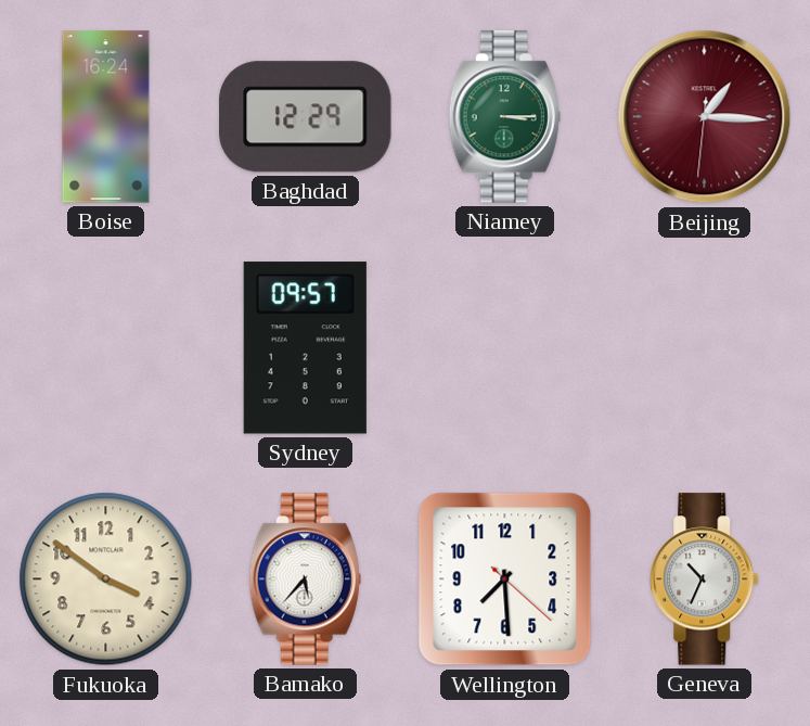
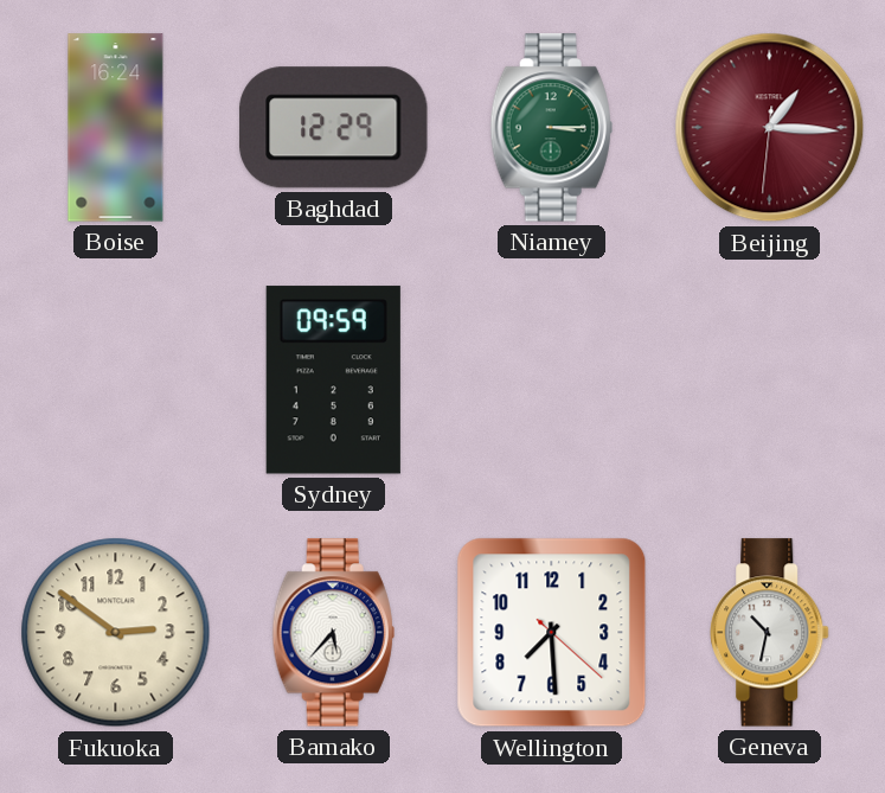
Sydney: 09:57 -> 09:59 (333, 380)
Fukuoka: 3:51 -> 2:51 (116, 633)
Geneva: 10:34 -> 10:32 (770, 633)
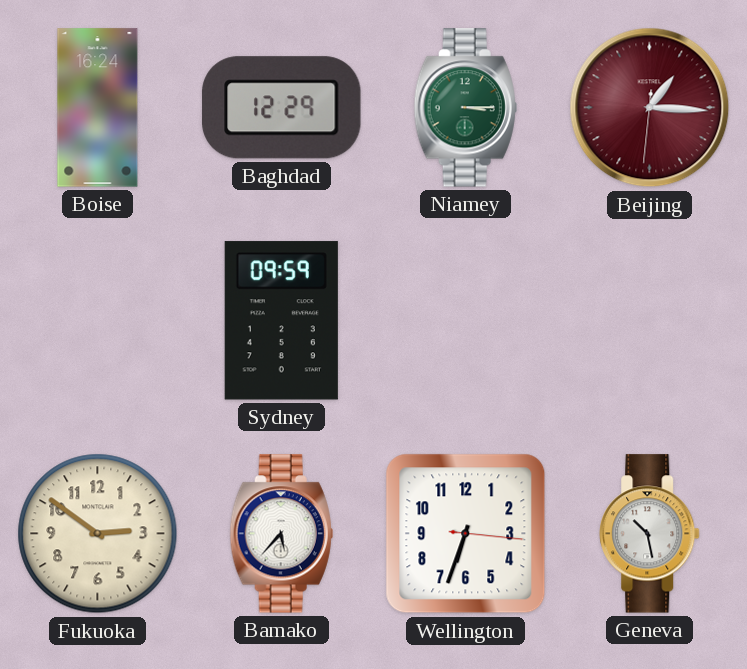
Wellington: 7:29 -> 6:33 (466, 534)
Geneva: 10:32 -> 10:28 (650, 534)
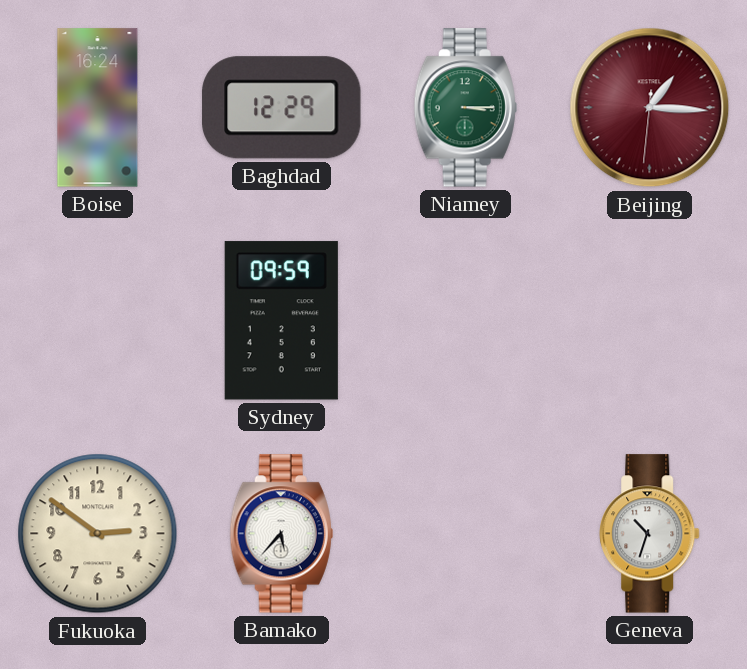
Wellington: 6:33 -> none (466, 534)
Geneva: 10:28 -> 10:33 (650, 534)
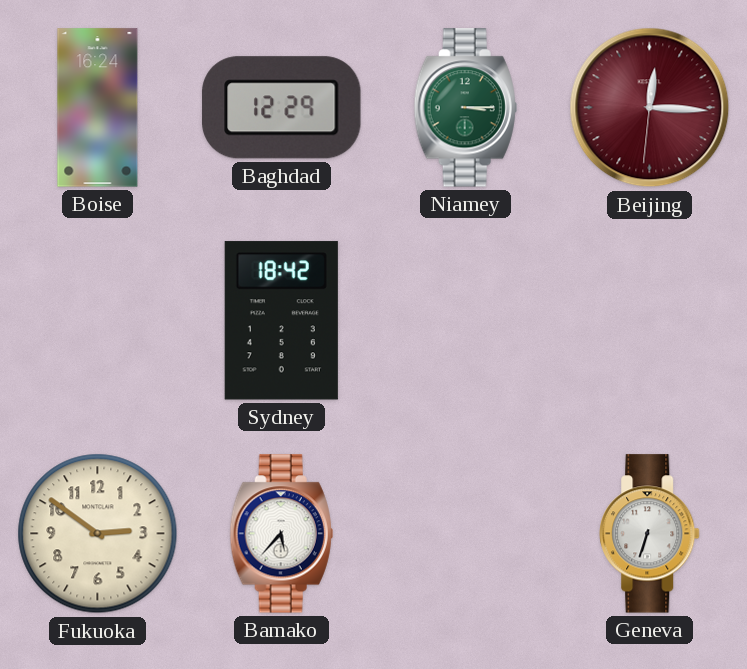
Beijing: 1:15 -> 12:15 (650, 108)
Sydney: 09:59 -> 18:42 (281, 321)
Geneva: 10:33 -> 6:33 (650, 534)
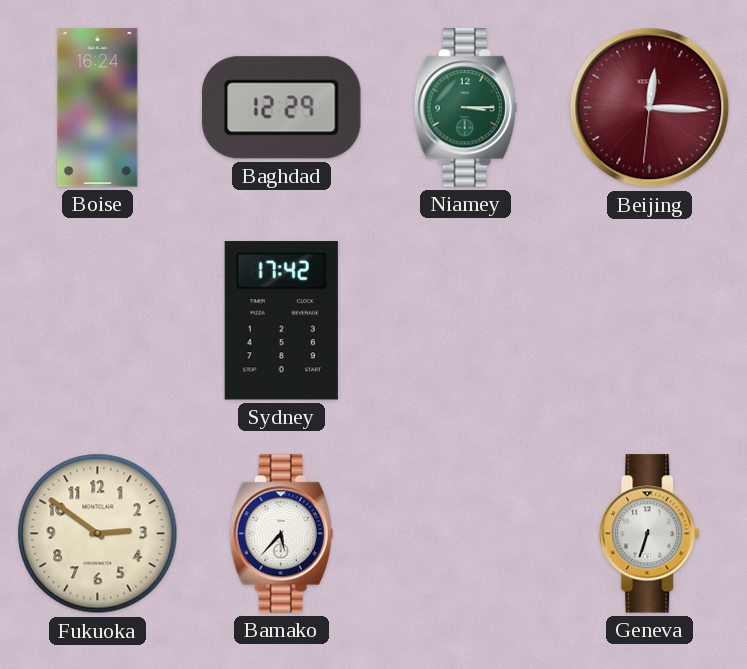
Sydney: 18:42 -> 17:42 (281, 321)
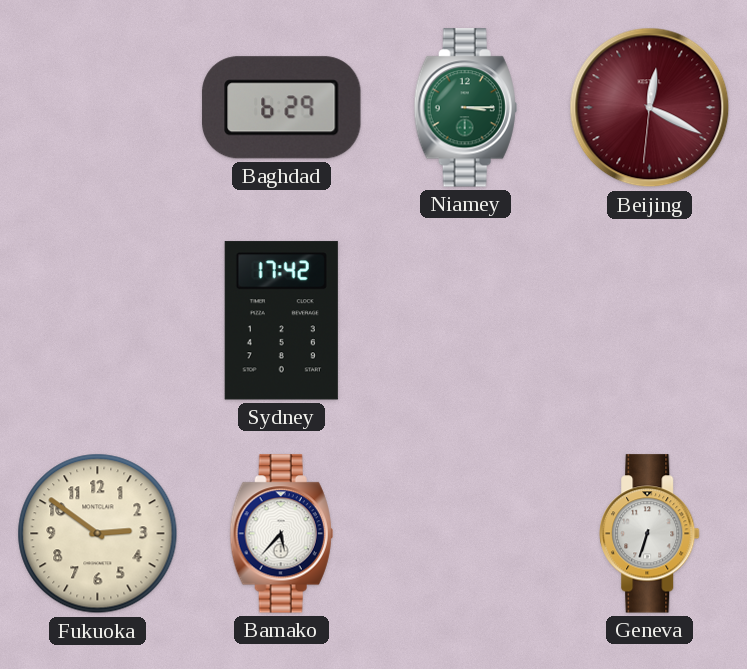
Boise: 16:24 -> none (98, 108)
Baghdad: 12:29 -> 6:29 (282, 108)
Beijing: 12:15 -> 12:19 (650, 108)
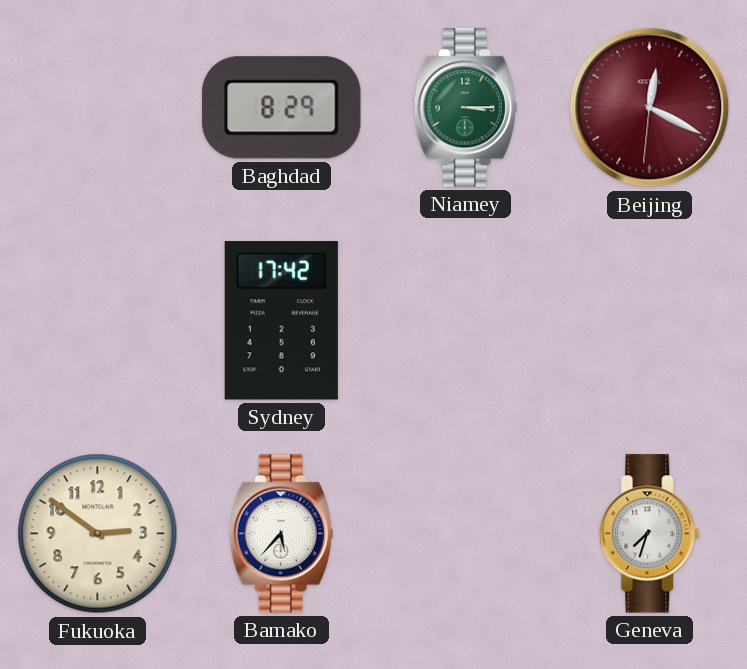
Baghdad: 6:29 -> 8:29 (282, 108)
Geneva: 6:33 -> 7:33 (650, 534)
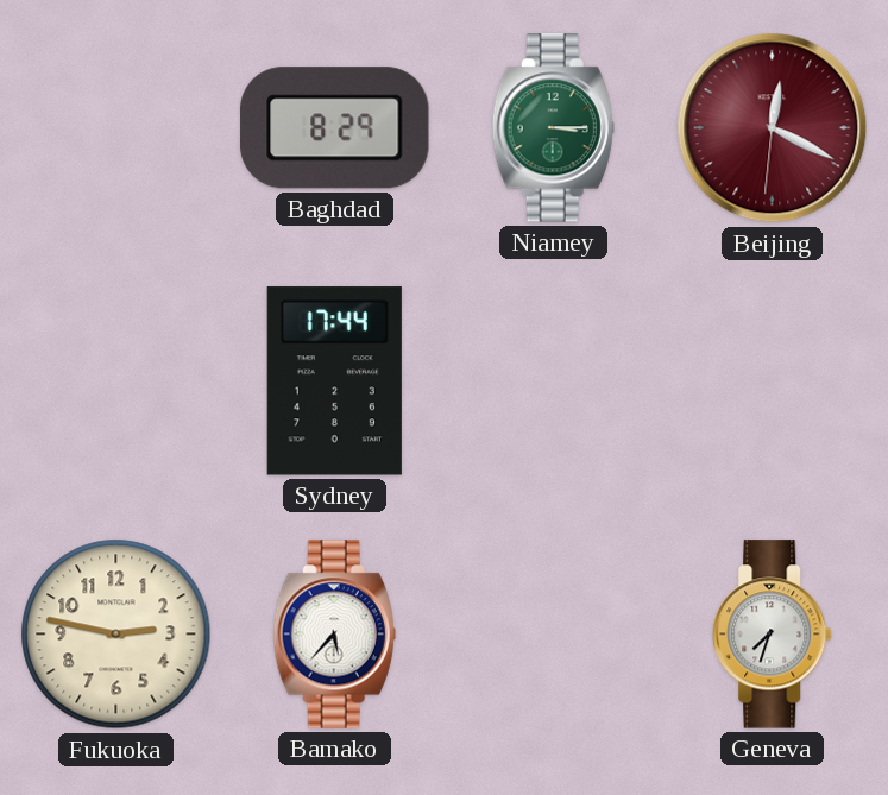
Sydney: 17:42 -> 17:44 (334, 381)
Fukuoka: 2:51 -> 2:47 (116, 635)
